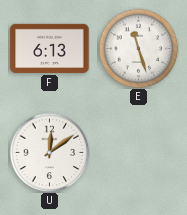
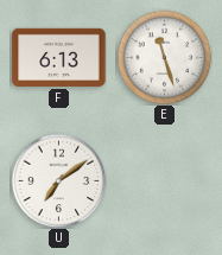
U: 12:09 -> 7:09 (58, 180)
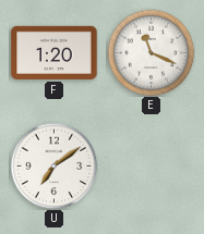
F: 6:13 -> 1:20 (55, 52)
E: 11:27 -> 11:19 (151, 52)
